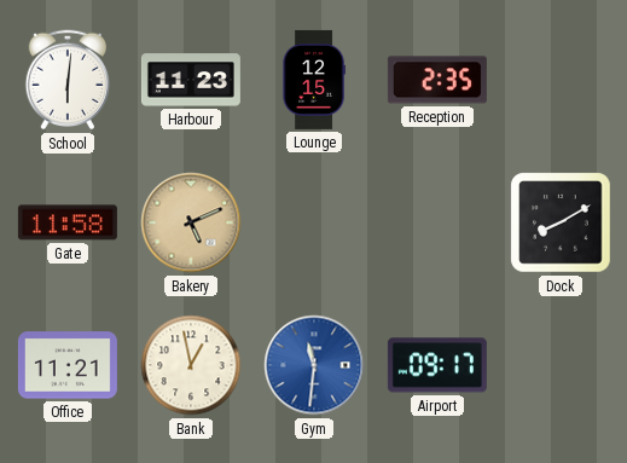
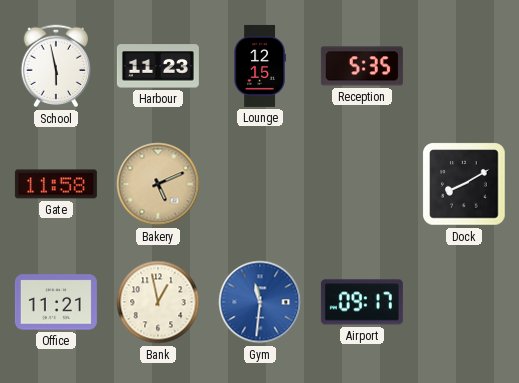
School: 6:01 -> 5:58 (56, 66)
Reception: 2:35 -> 5:35 (362, 66)
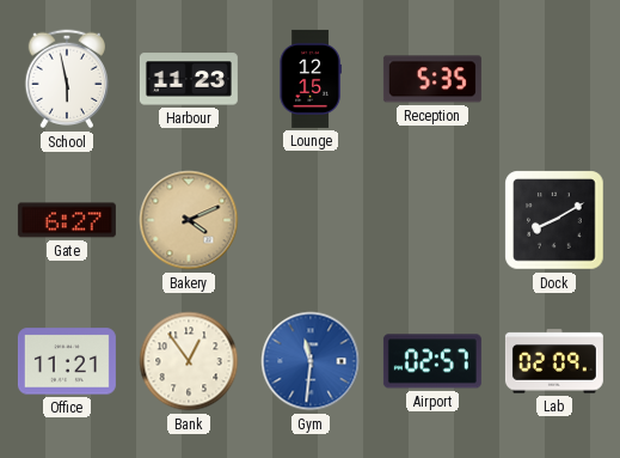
Gate: 11:58 -> 6:27 (67, 220)
Bakery: 5:11 -> 4:11 (189, 220)
Bank: 12:58 -> 12:54 (189, 361)
Airport: 09:17 -> 02:57 (432, 361)
Lab: none -> 02:09 (554, 361)
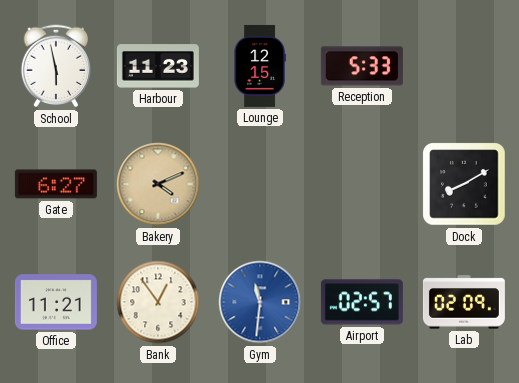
Reception: 5:35 -> 5:33 (362, 66)
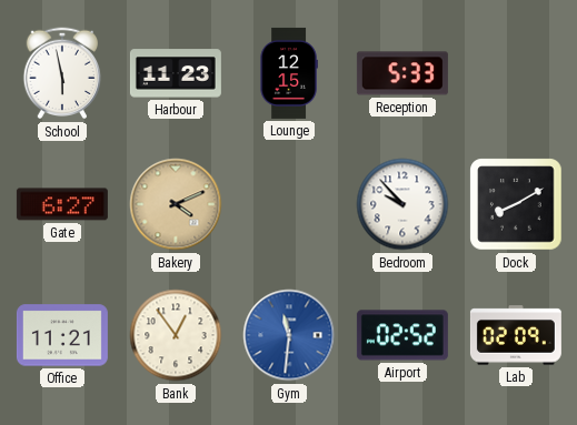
Bedroom: none -> 9:53 (402, 204)
Airport: 02:57 -> 02:52 (402, 335)
